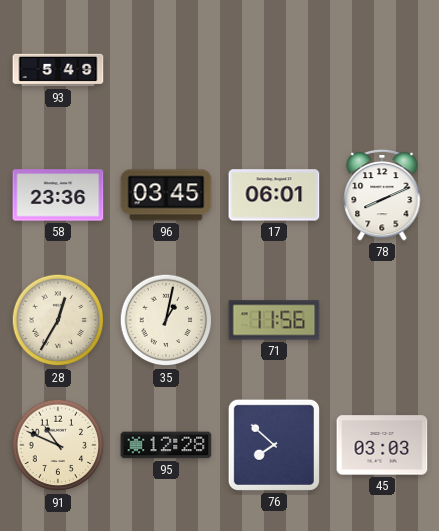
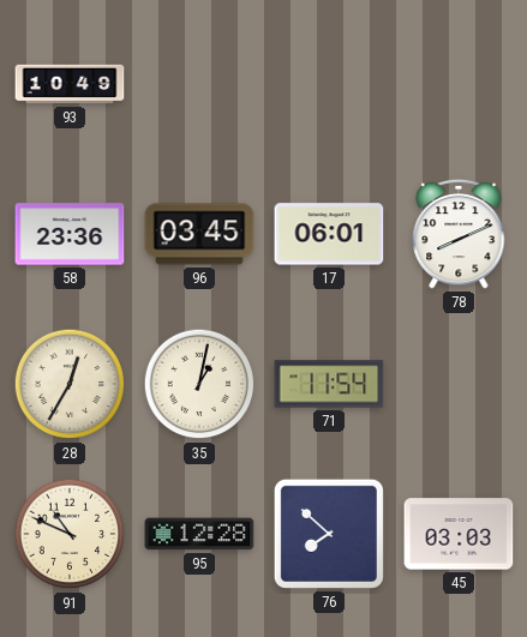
93: 5:49 -> 10:49 (70, 84)
71: 11:56 -> 11:54 (329, 384)
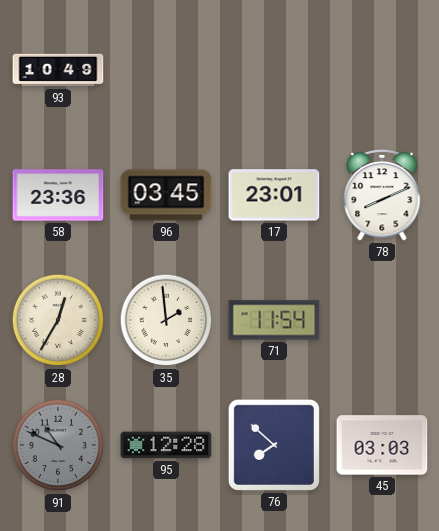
17: 06:01 -> 23:01 (274, 195)
35: 1:02 -> 1:59 (166, 320)
91 dial: cream -> grey (58, 445)
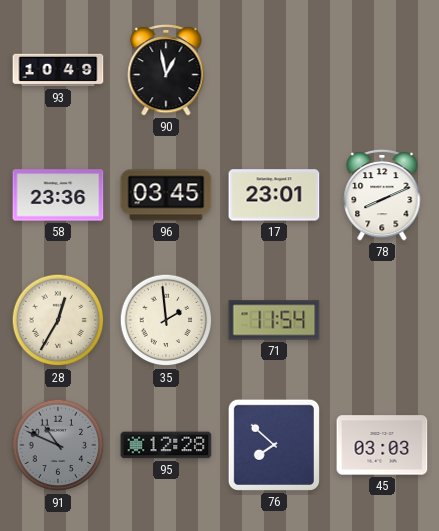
90: none -> 12:58 (166, 70)
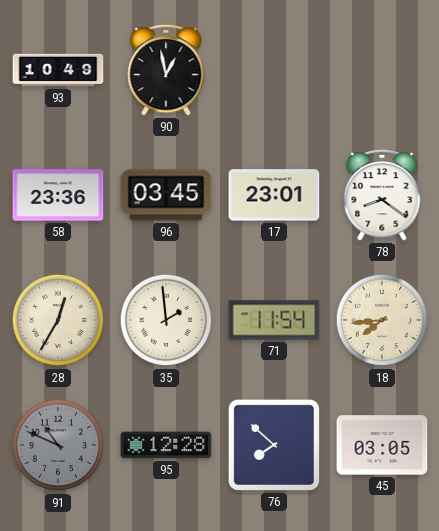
78: 8:11 -> 8:21 (382, 195)
18: none -> 7:44 (382, 320)
45: 03:03 -> 03:05 (382, 445)
